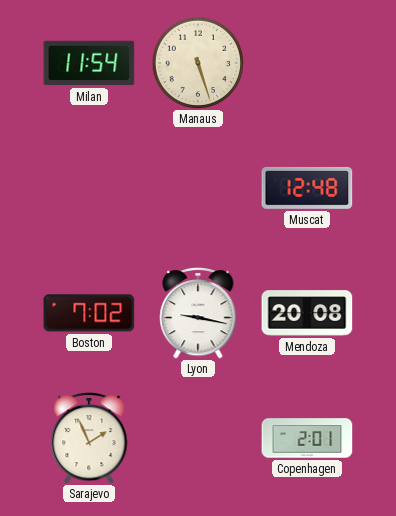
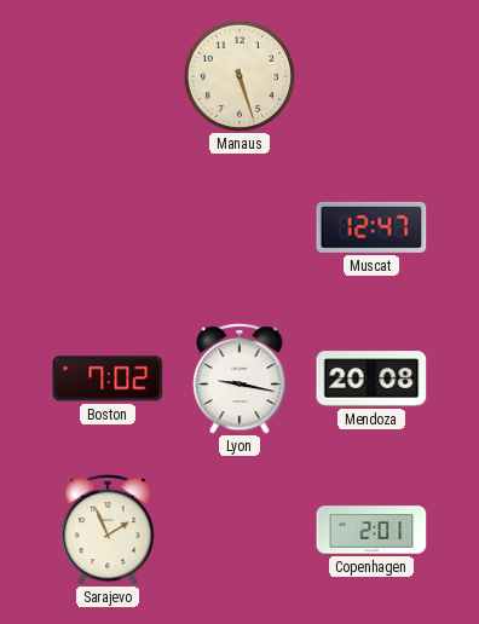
Milan: 11:54 -> none (89, 63)
Muscat: 12:48 -> 12:47 (371, 227)
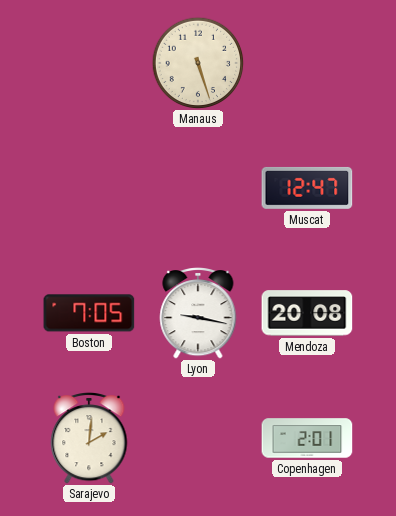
Boston: 7:02 -> 7:05 (89, 313)
Sarajevo: 1:56 -> 2:01 (89, 438)
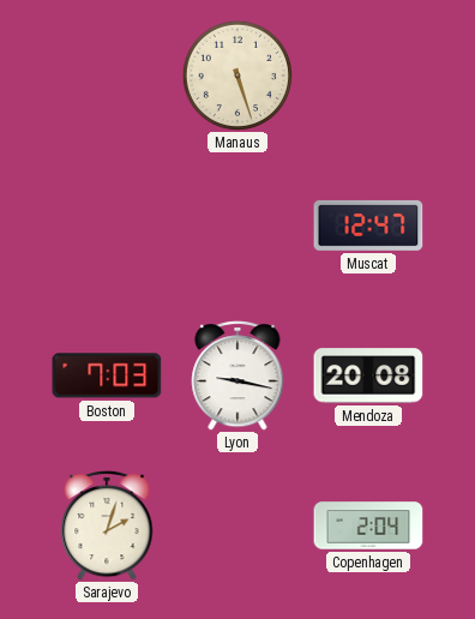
Boston: 7:05 -> 7:03 (107, 375)
Sarajevo: 2:01 -> 2:03 (107, 525)
Copenhagen: 2:01 -> 2:04 (368, 525)
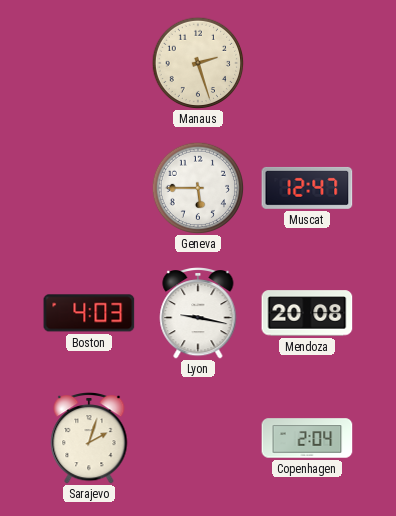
Manaus: 5:27 -> 2:27 (198, 63)
Geneva: none -> 5:45 (198, 188)
Boston: 7:03 -> 4:03 (89, 313)
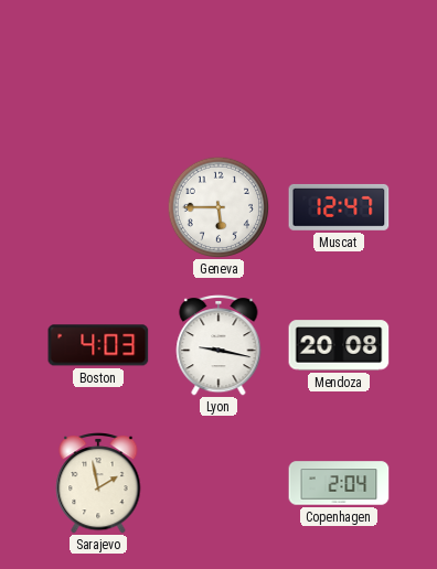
Manaus: 2:27 -> none (198, 63)
Sarajevo: 2:03 -> 1:58 (98, 483)
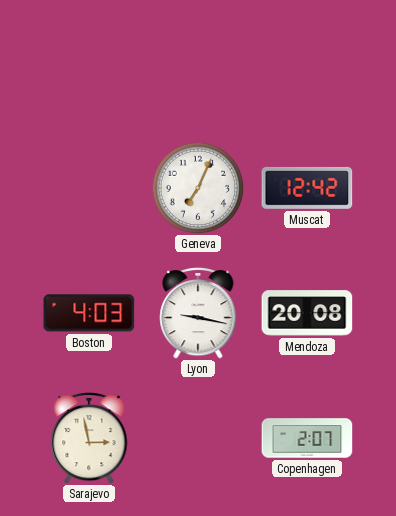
Geneva: 5:45 -> 7:04 (198, 188)
Muscat: 12:47 -> 12:42 (307, 188)
Sarajevo: 1:58 -> 2:58 (89, 438)
Copenhagen: 2:04 -> 2:07 (307, 438)
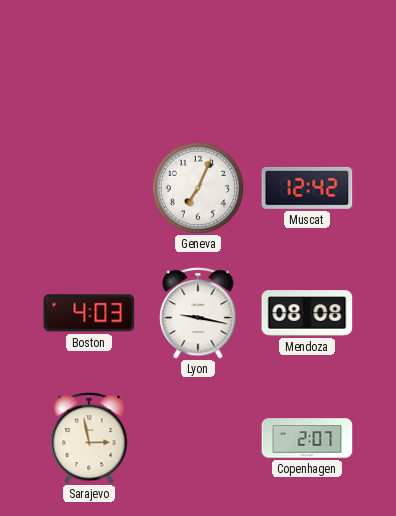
Mendoza: 20:08 -> 08:08 (307, 313)
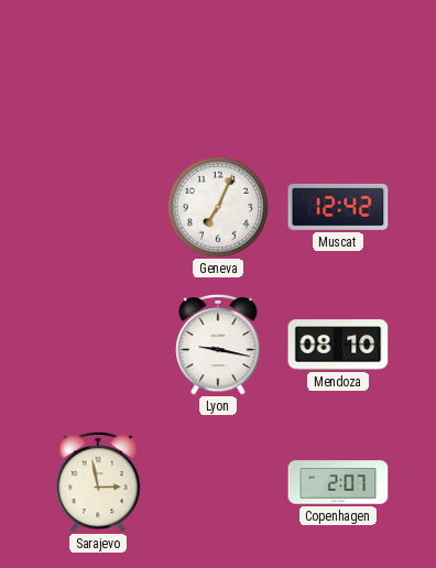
Boston: 4:03 -> none (89, 313)
Mendoza: 08:08 -> 08:10 (338, 345)
